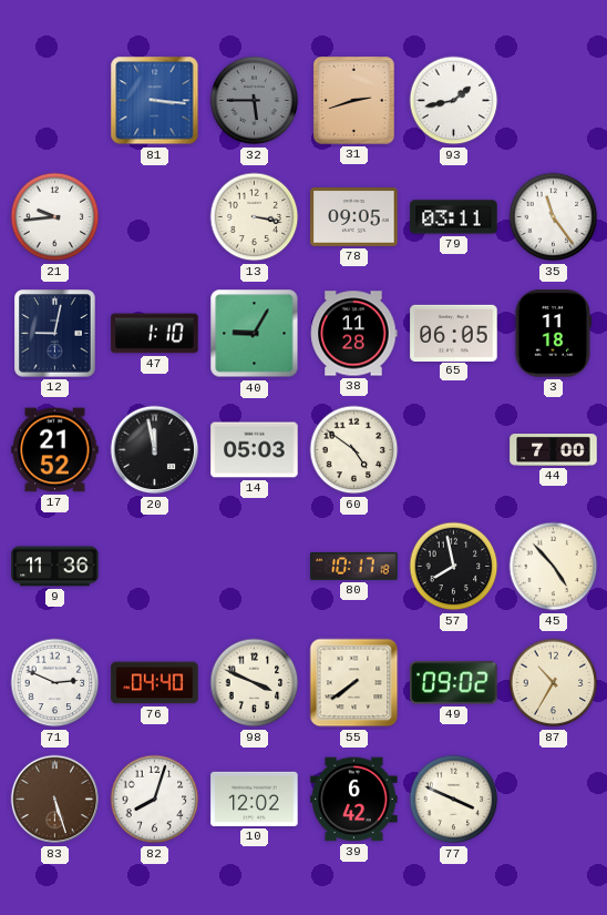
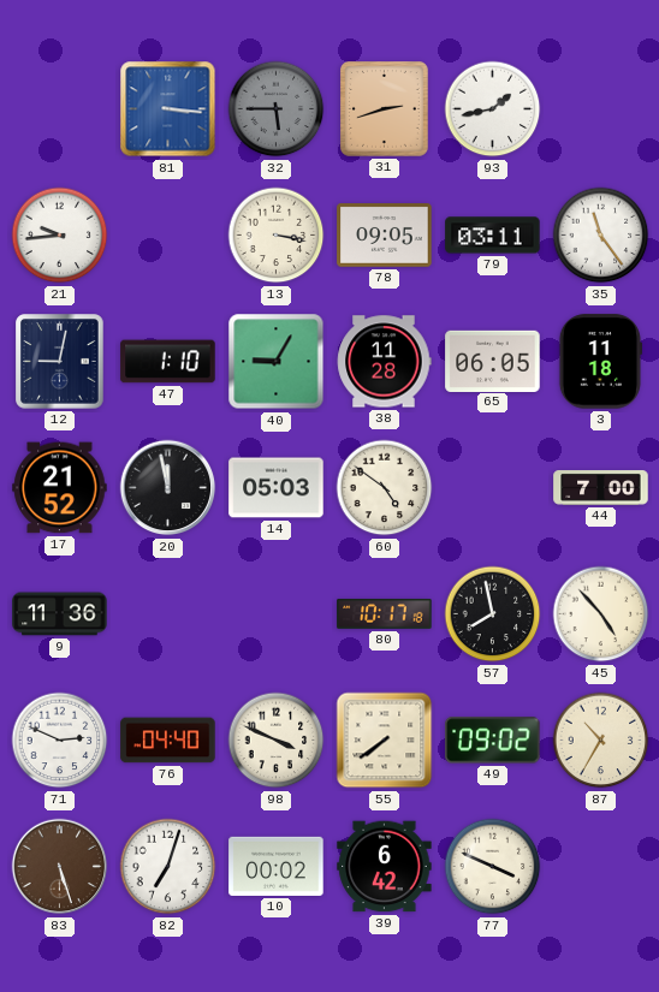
82: 8:03 -> 7:03 (168, 867)
10: 12:02 -> 00:02 (277, 866)
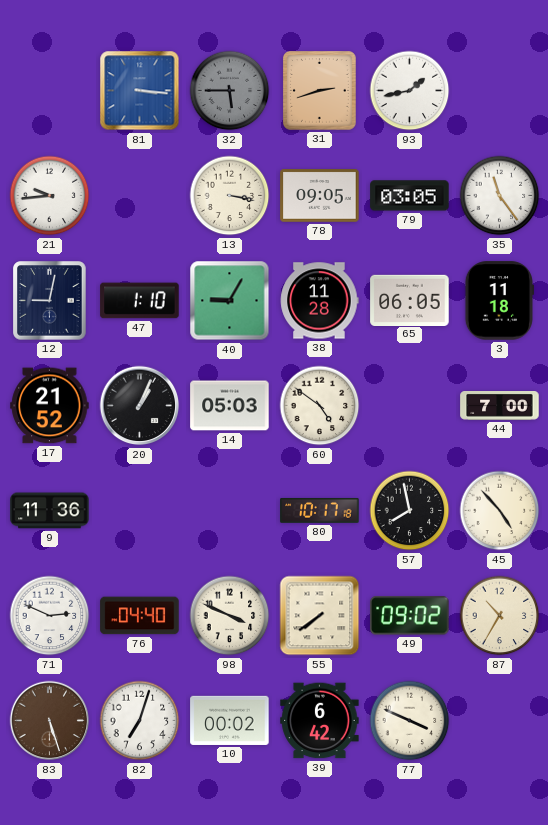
79: 03:11 -> 03:05 (410, 196)
20: 11:58 -> 1:04 (140, 406)
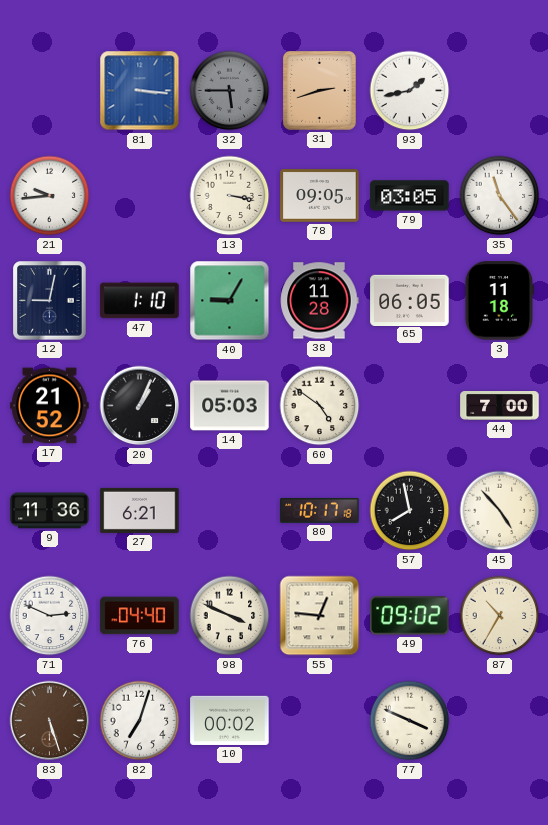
27: none -> 6:21 (140, 510)
55: 7:39 -> 12:46 (320, 616)
39: 6:42 -> none (320, 721)
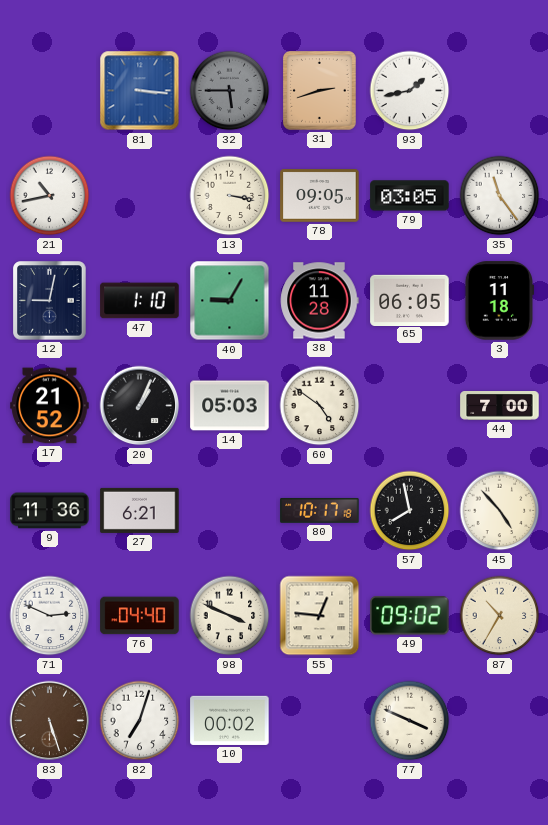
21: 9:44 -> 10:43 (50, 196)
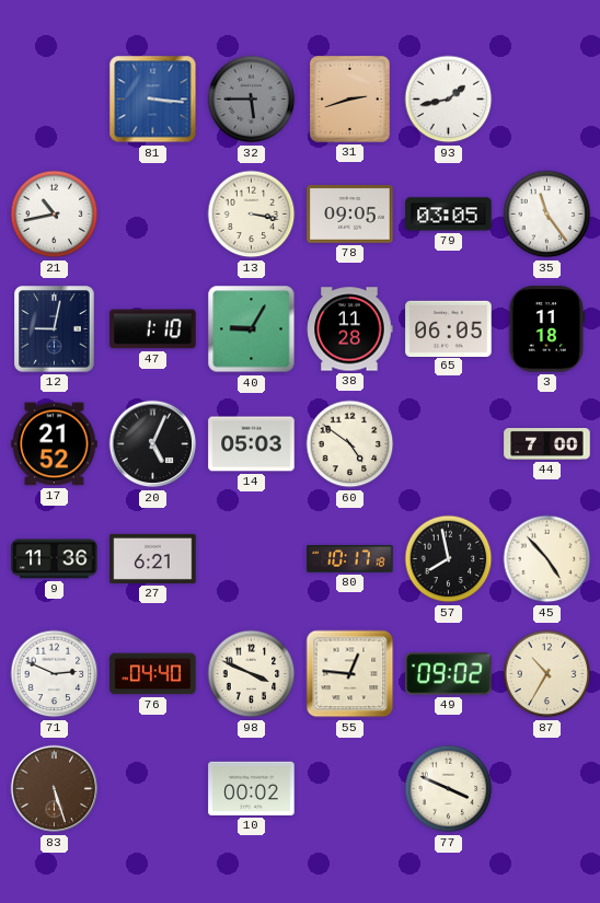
20: 1:04 -> 5:04 (153, 444)
82: 7:03 -> none (140, 721)
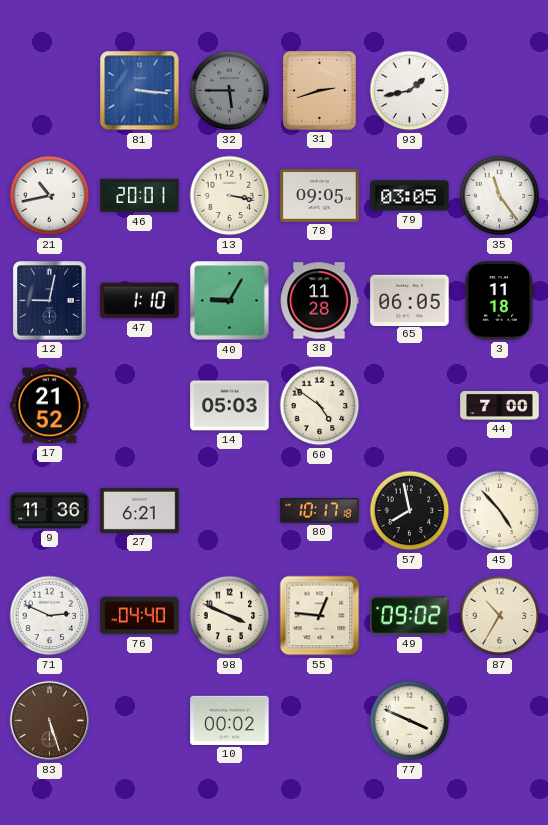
46: none -> 20:01 (140, 196)
20: 5:04 -> none (153, 444)
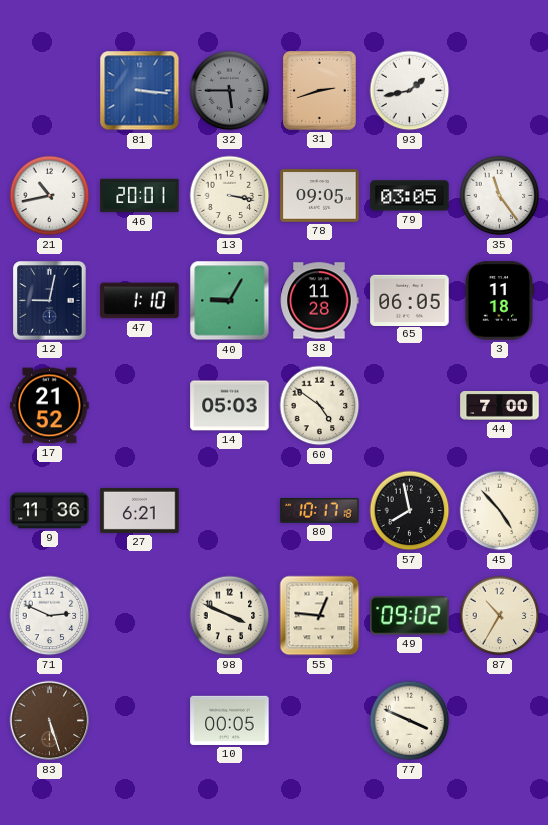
76: 04:40 -> none (140, 616)
10: 00:02 -> 00:05 (230, 720)
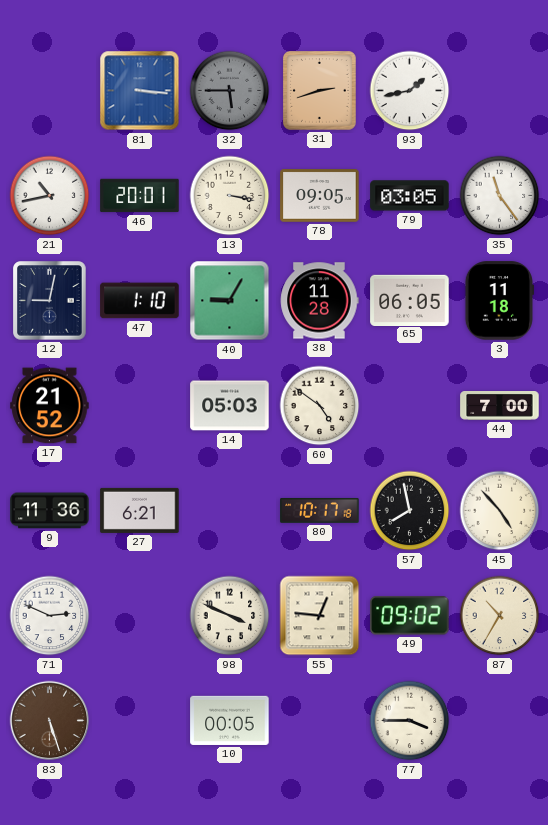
77: 3:49 -> 3:45 (410, 721)
